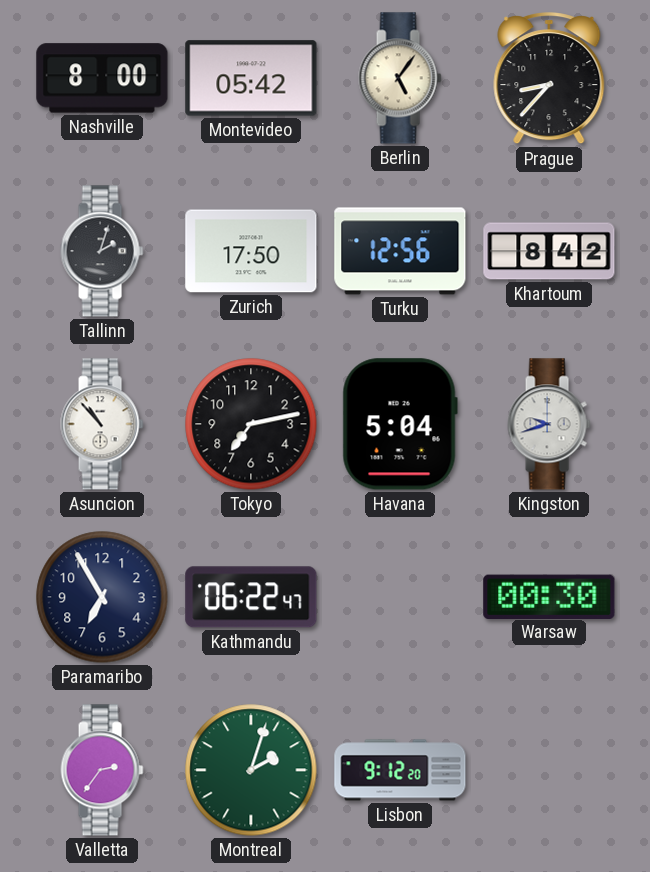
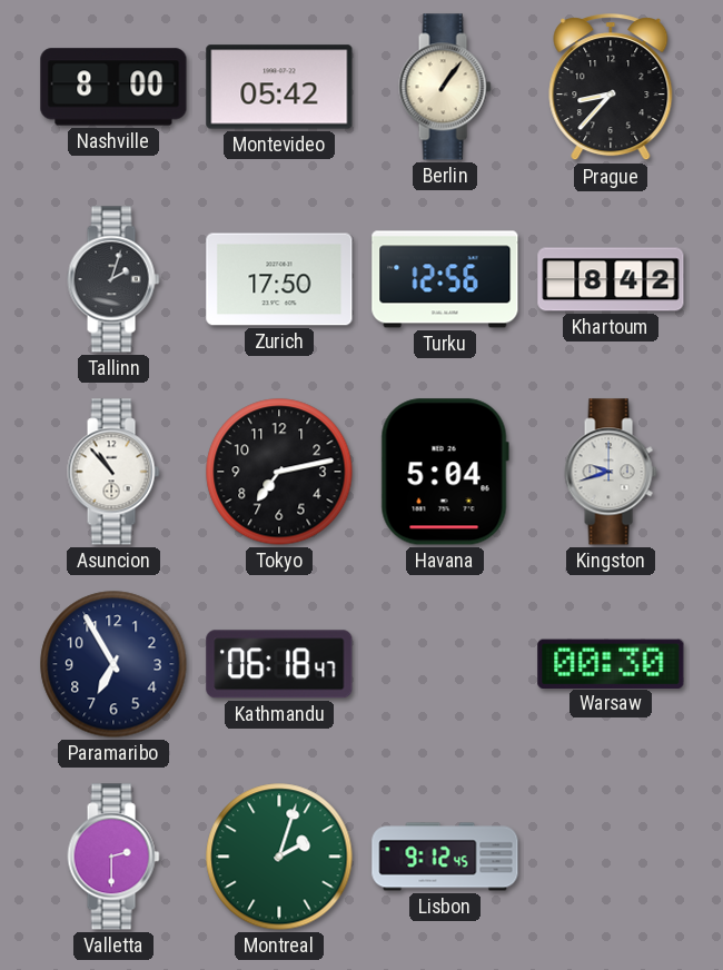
Berlin: 5:06 -> 1:06 (445, 87)
Kathmandu: 06:22 -> 06:18 (279, 664)
Valletta: 2:36 -> 2:30 (113, 857)
Lisbon: 9:12:20 -> 9:12:45 (445, 857)
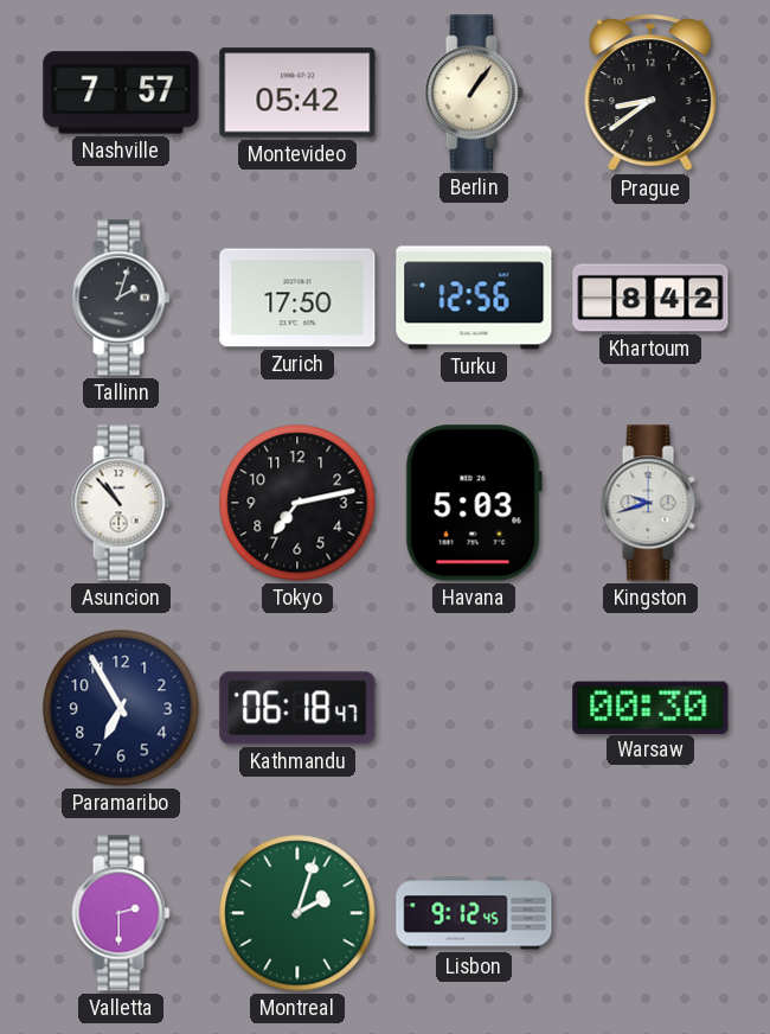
Nashville: 8:00 -> 7:57 (121, 92)
Prague: 8:37 -> 8:39 (650, 94)
Havana: 5:04 -> 5:03 (474, 503)
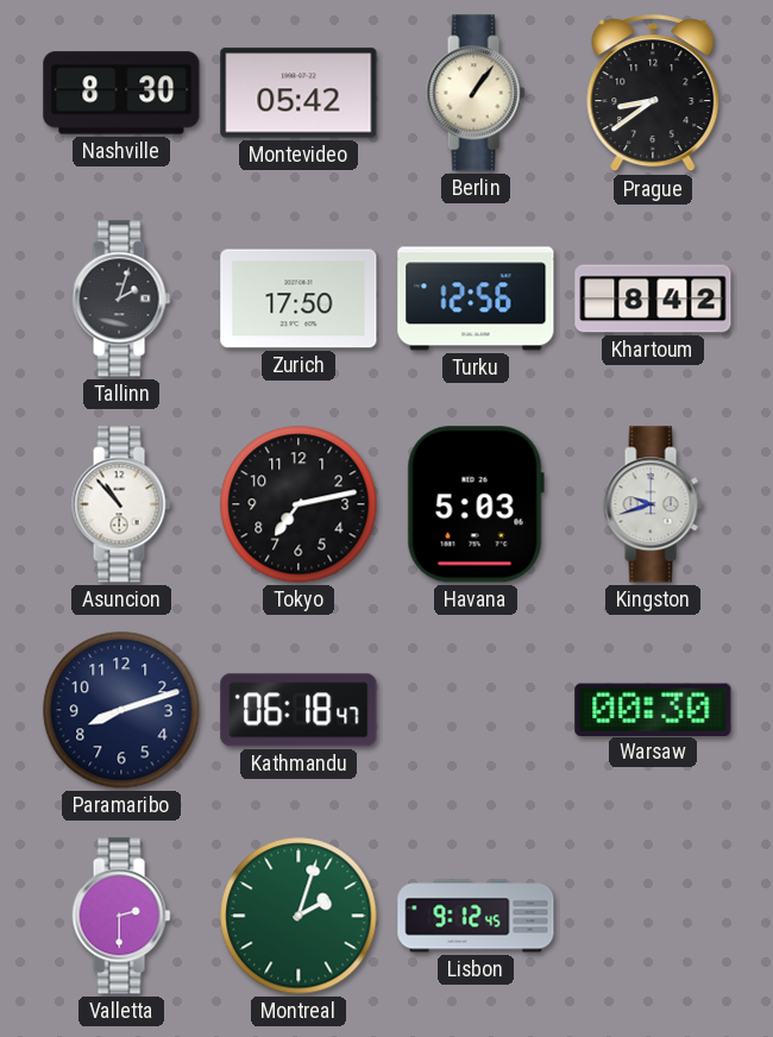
Nashville: 7:57 -> 8:30 (121, 93)
Paramaribo: 6:55 -> 8:12 (121, 710)
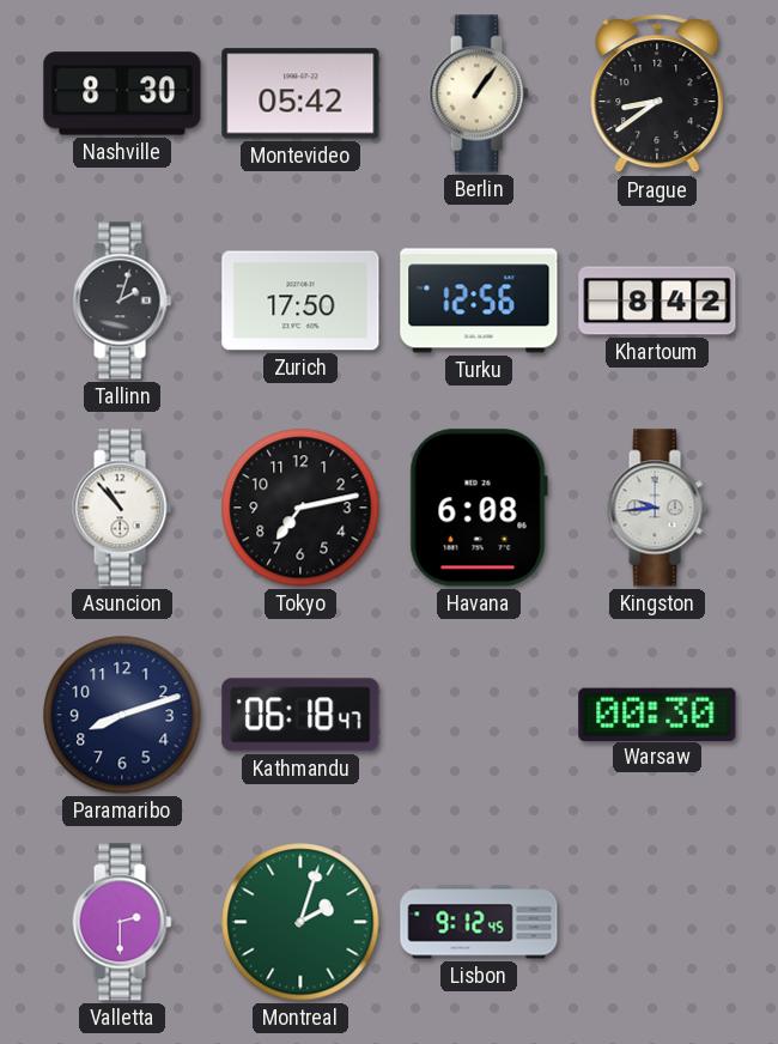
Havana: 5:03 -> 6:08 (479, 508)
Kingston: 9:42 -> 9:44 (657, 508)
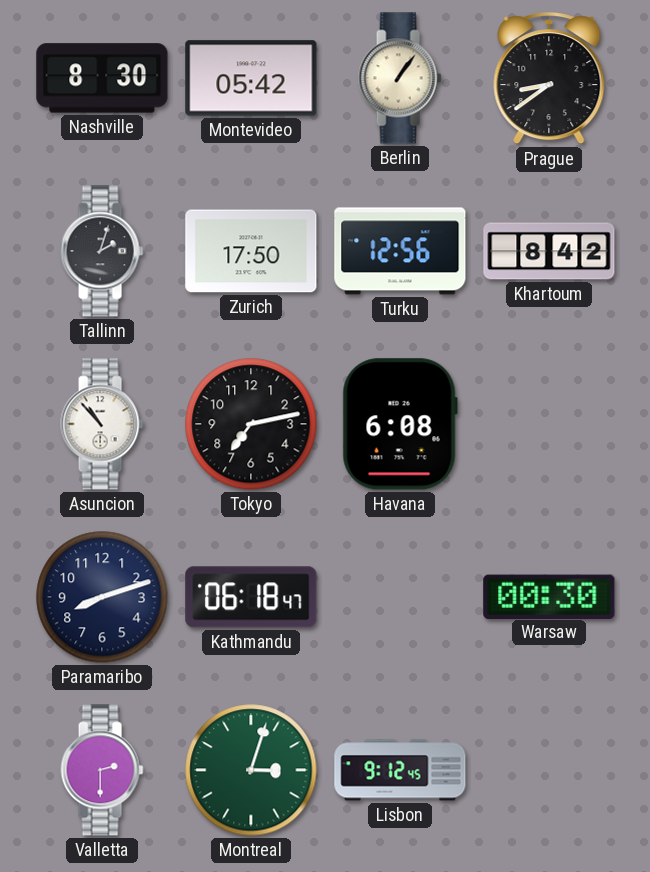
Kingston: 9:44 -> none (657, 508)
Montreal: 2:03 -> 3:03 (251, 770)
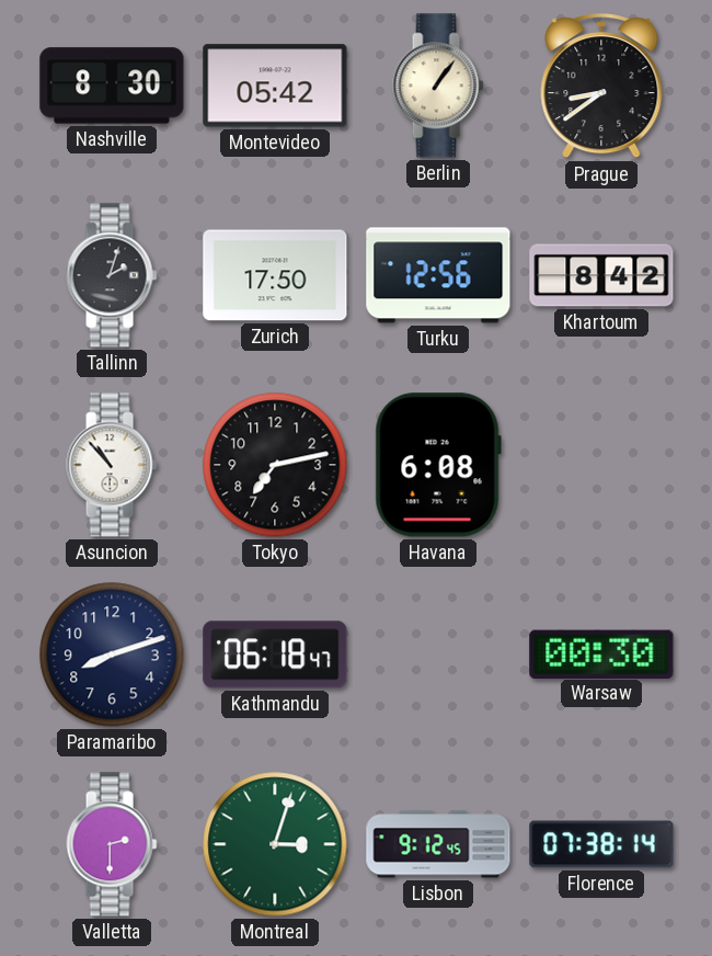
Florence: none -> 07:38 (601, 844)
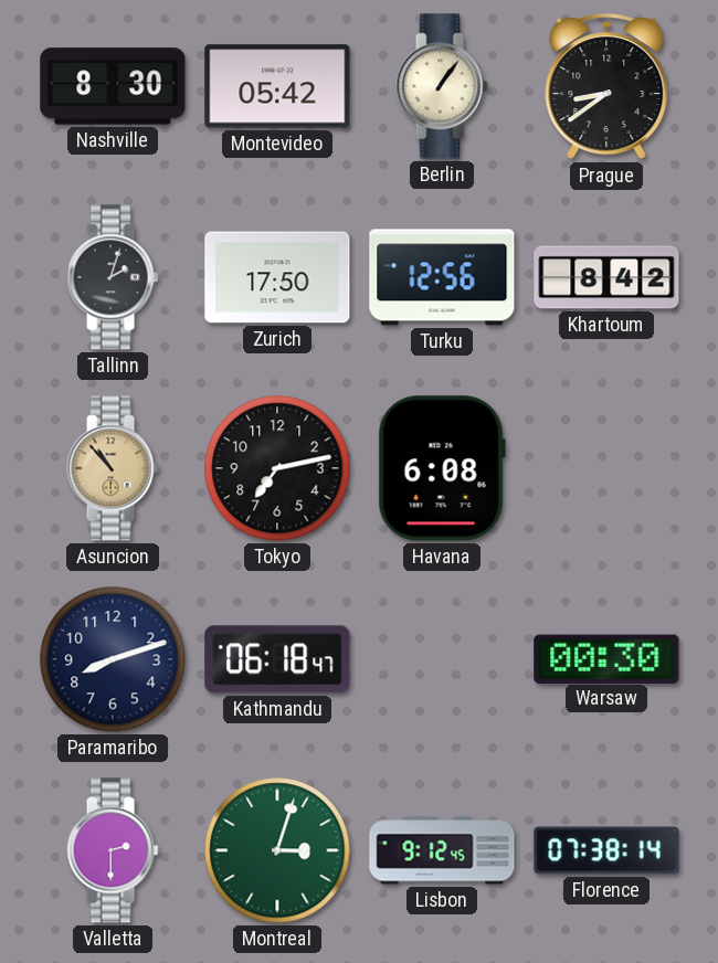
Asuncion dial: white -> champagne (113, 468)
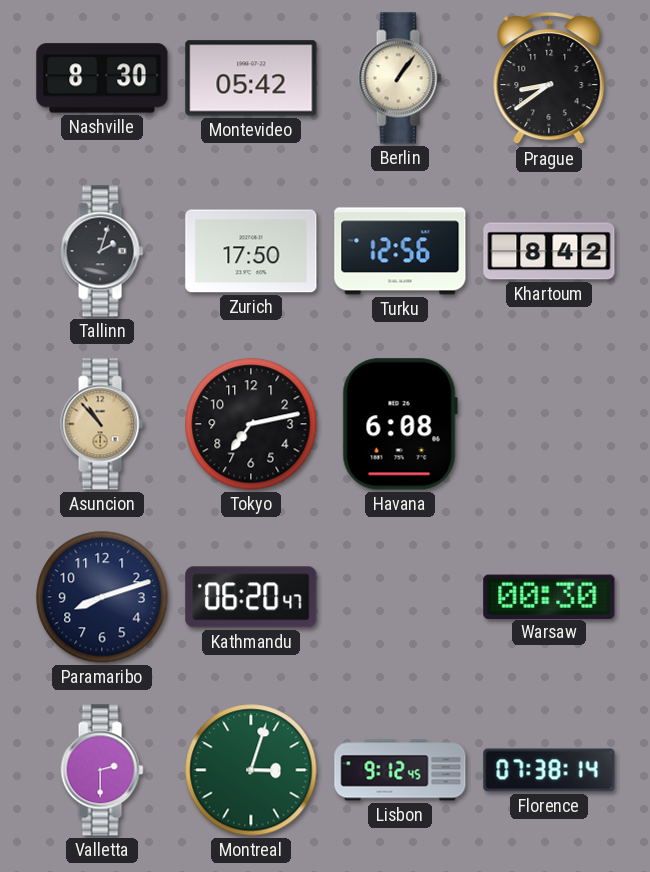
Kathmandu: 06:18 -> 06:20 (251, 597)
